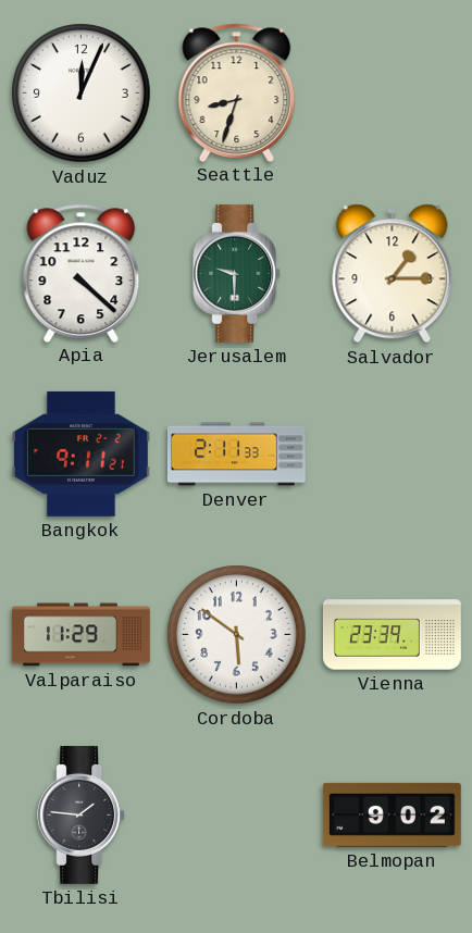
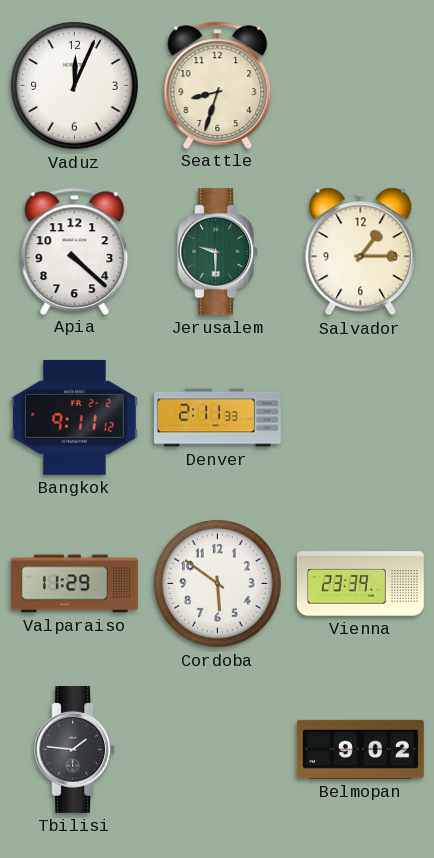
Bangkok: 9:11:21 -> 9:11:12 (74, 417)
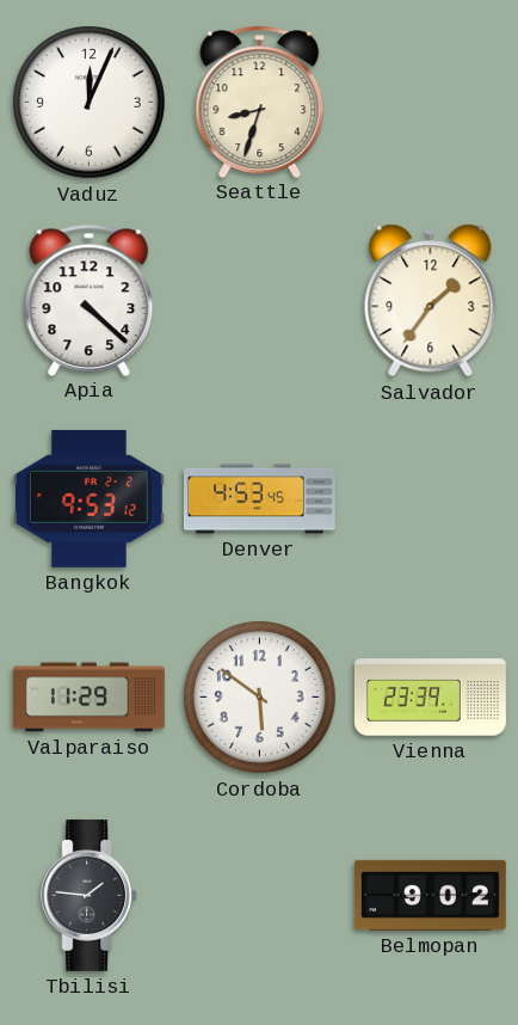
Jerusalem: 9:30 -> none (218, 251)
Salvador: 1:15 -> 1:36 (431, 301)
Bangkok: 9:11 -> 9:53 (88, 498)
Denver: 2:11 -> 4:53 (259, 499)
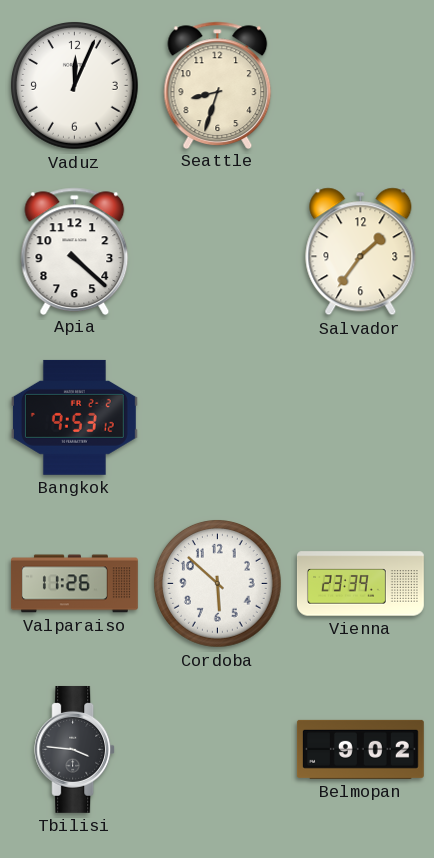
Denver: 4:53 -> none (259, 499)
Valparaiso: 11:29 -> 11:26 (74, 584)
Cordoba: 5:51 -> 5:52 (218, 584)
Tbilisi: 1:46 -> 3:46 (75, 749)
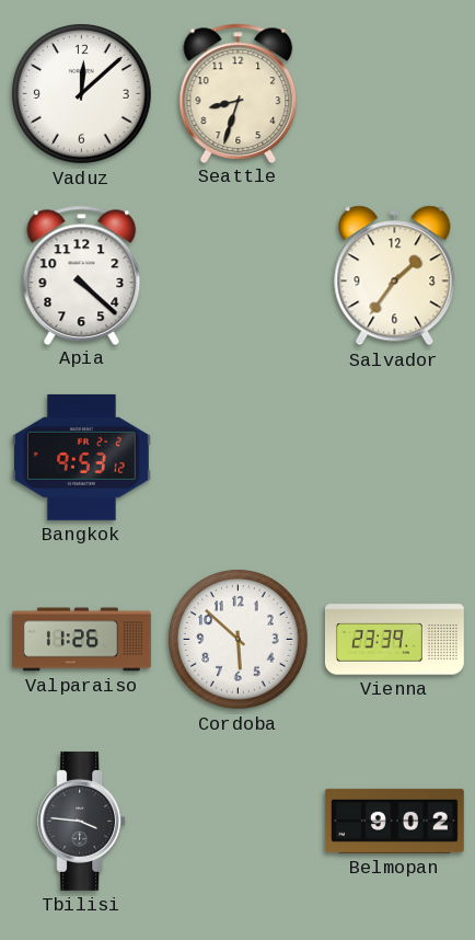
Vaduz: 12:04 -> 12:08 (82, 94)
